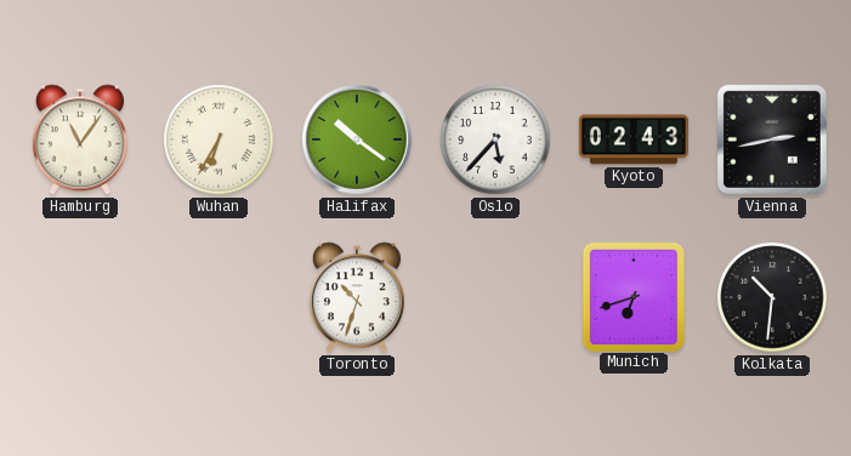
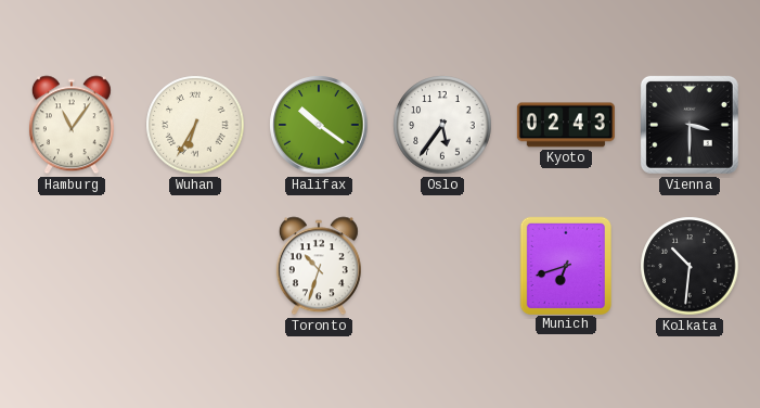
Oslo: 5:37 -> 5:36 (442, 125)
Vienna: 2:43 -> 3:30 (690, 125)
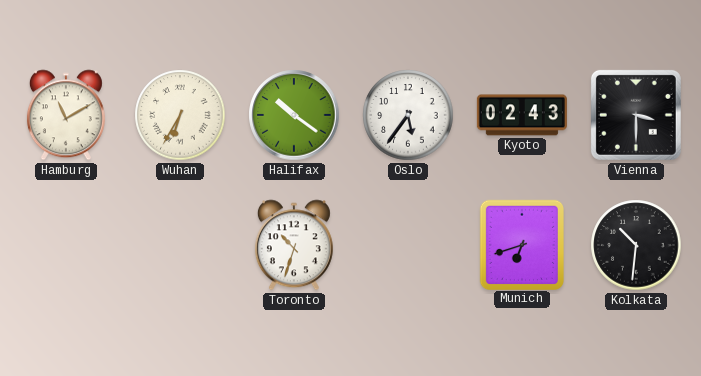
Hamburg: 11:06 -> 11:10 (66, 115)
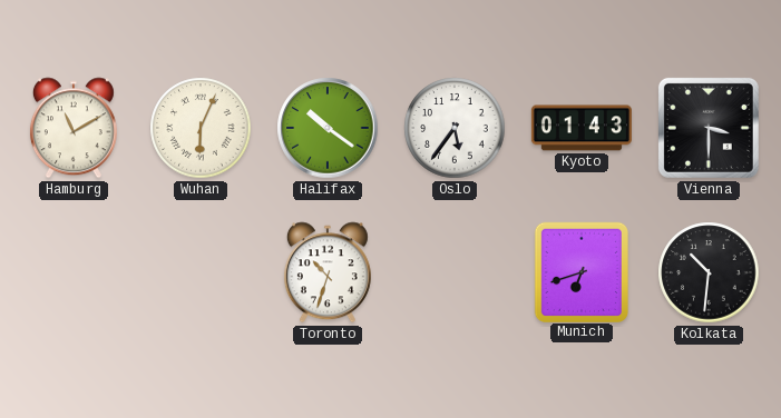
Wuhan: 6:35 -> 6:04 (201, 128)
Kyoto: 02:43 -> 01:43 (582, 128)
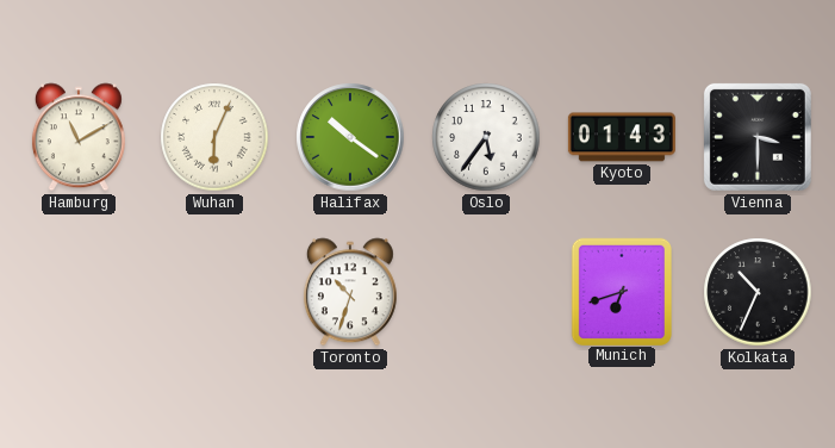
Kolkata: 10:31 -> 10:34 (758, 292)
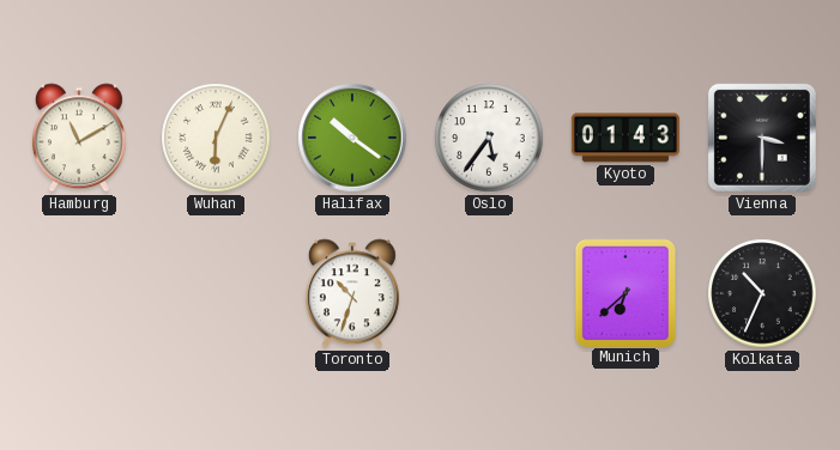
Munich: 6:42 -> 6:38 (624, 292)
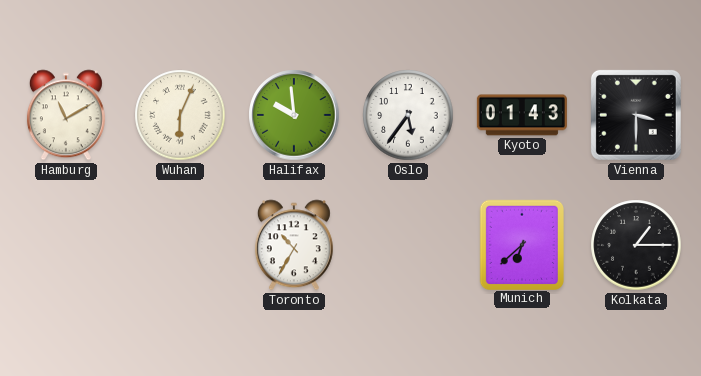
Halifax: 10:21 -> 9:59 (294, 115)
Toronto: 10:33 -> 10:35 (294, 245)
Kolkata: 10:34 -> 1:15 (636, 245)
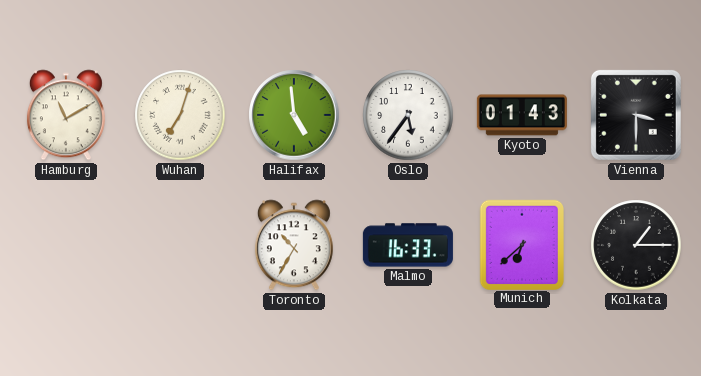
Wuhan: 6:04 -> 7:03 (180, 115)
Halifax: 9:59 -> 4:59 (294, 115)
Malmo: none -> 16:33 (408, 245)
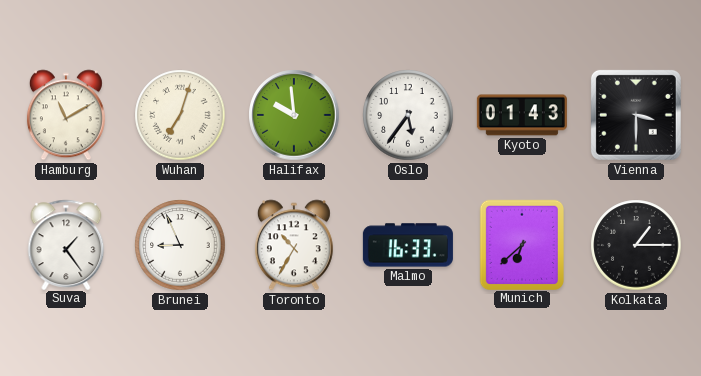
Halifax: 4:59 -> 9:59 (294, 115)
Suva: none -> 1:24 (66, 244)
Brunei: none -> 8:56 (180, 245)
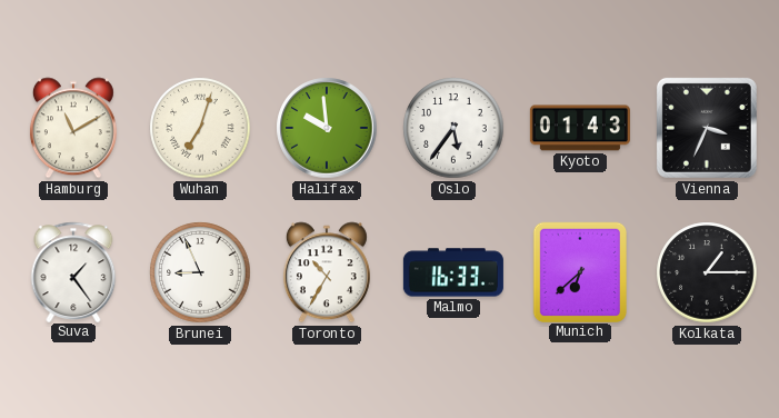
Vienna: 3:30 -> 3:34 (707, 128)
